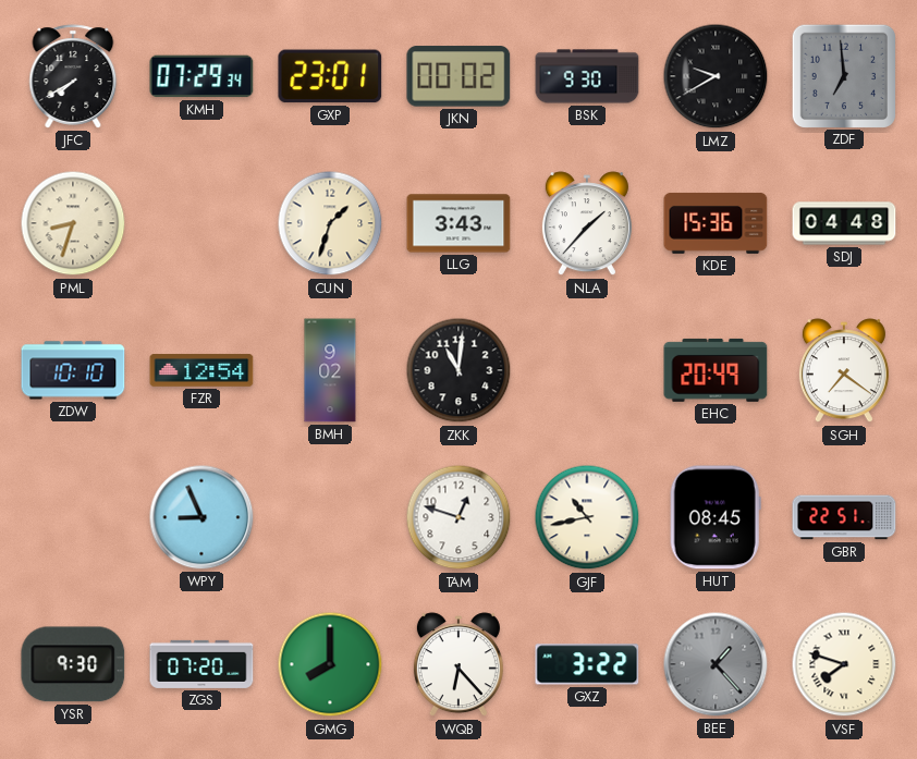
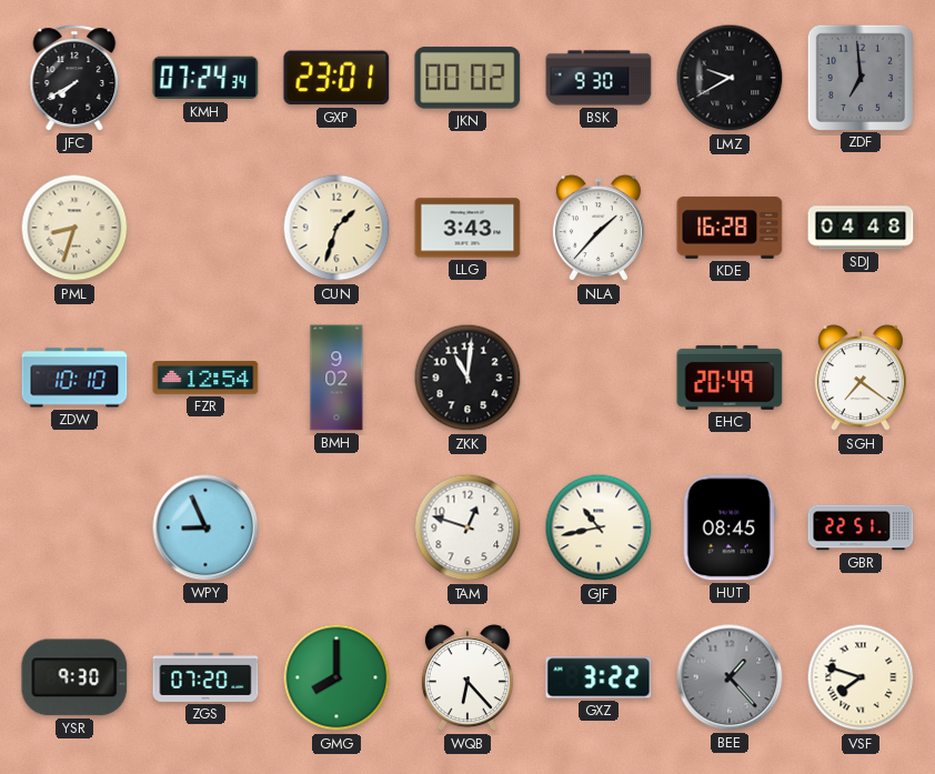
KMH: 07:29 -> 07:24 (205, 78)
KDE: 15:36 -> 16:28 (730, 228)
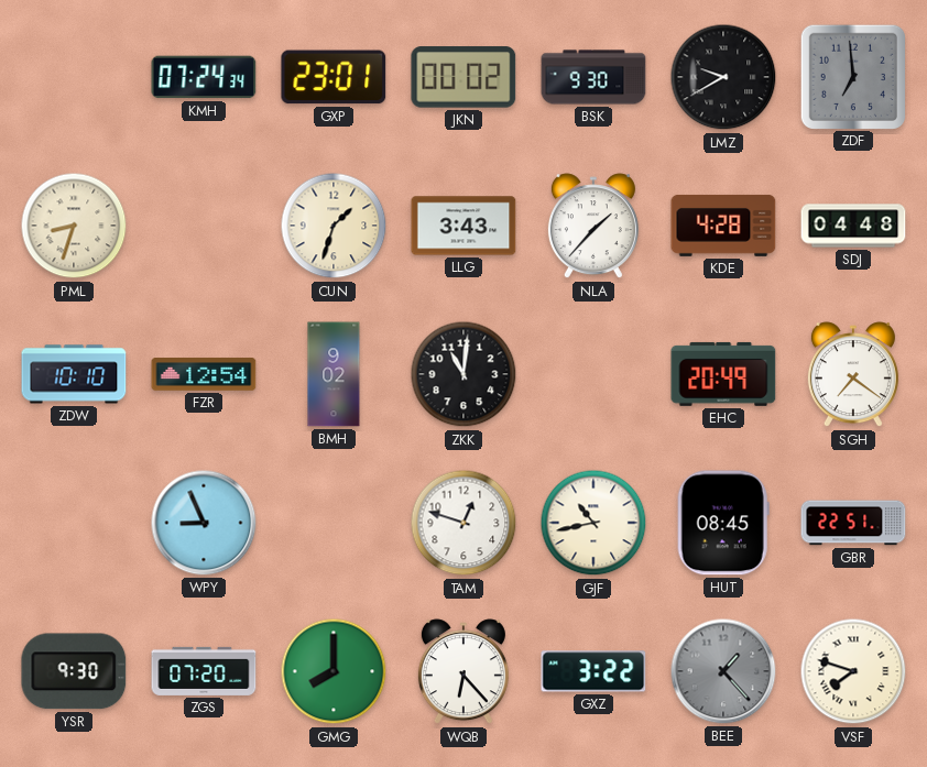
JFC: 7:40 -> none (74, 78)
KDE: 16:28 -> 4:28 (723, 226)
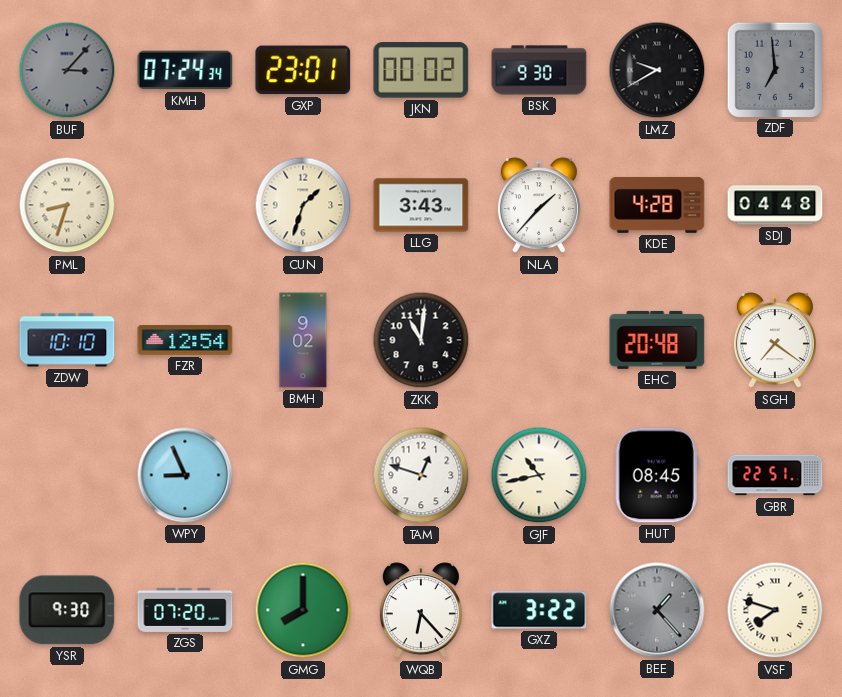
BUF: none -> 3:07 (67, 70)
EHC: 20:49 -> 20:48 (657, 340)
